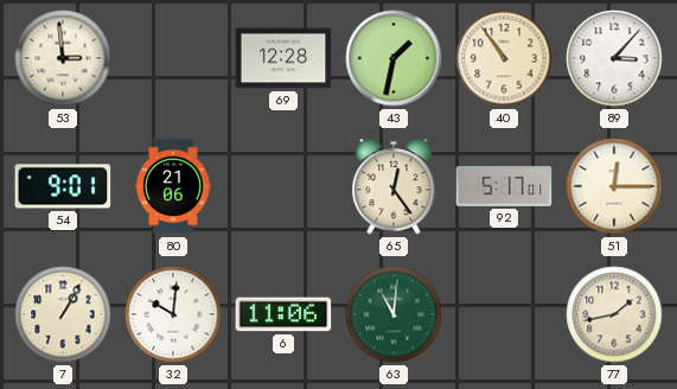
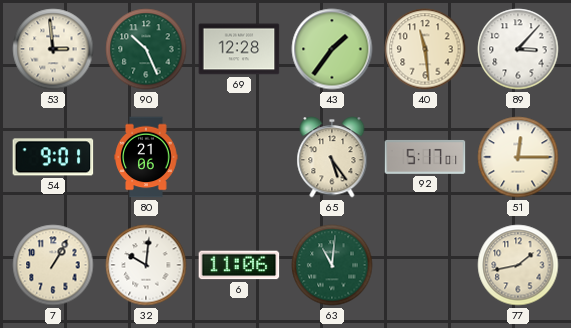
90: none -> 10:26 (146, 49)
43: 1:32 -> 1:36 (332, 49)
40: 10:54 -> 11:29 (425, 49)
65: 12:24 -> 5:24 (332, 157)
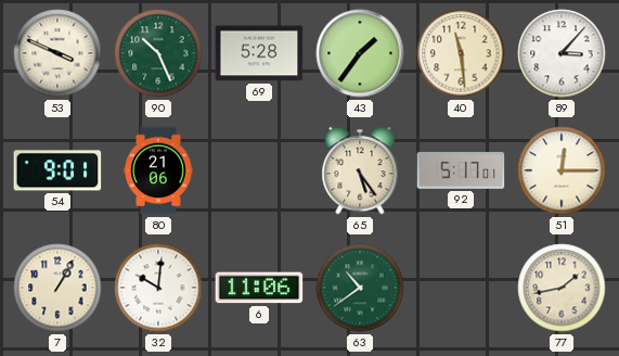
53: 2:59 -> 3:49 (57, 53)
69: 12:28 -> 5:28 (259, 53)
63: 11:01 -> 10:39 (360, 288)
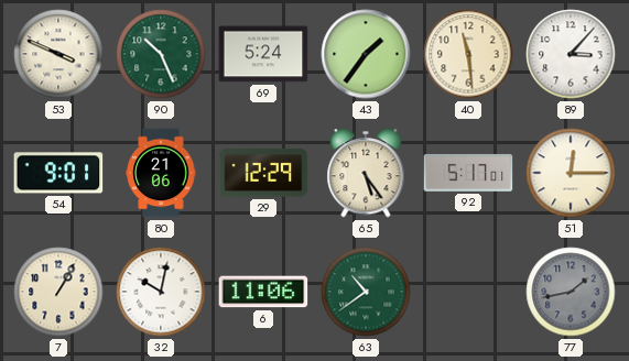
69: 5:28 -> 5:24 (263, 54)
29: none -> 12:29 (263, 173)
32: 10:01 -> 10:02 (161, 292)
77 dial: cream -> grey (571, 292)
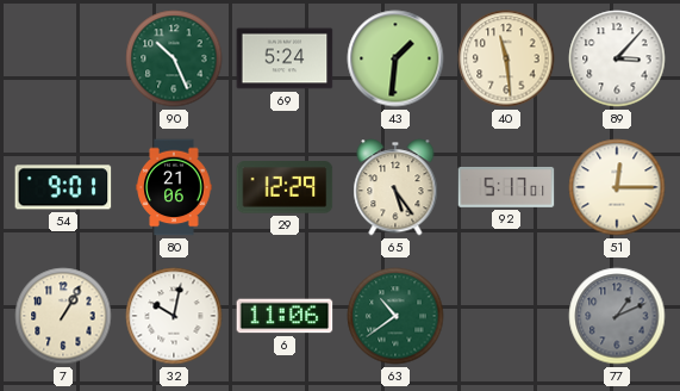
53: 3:49 -> none (58, 54)
43: 1:36 -> 1:31 (395, 58)
77: 1:43 -> 1:11 (617, 316)
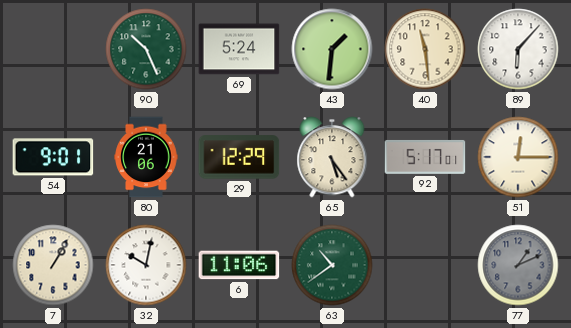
89: 3:07 -> 6:07 (518, 49)
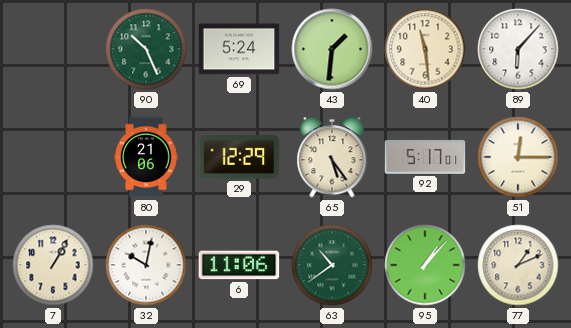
54: 9:01 -> none (53, 157)
95: none -> 1:07 (425, 265)
77 dial: grey -> cream (518, 265)
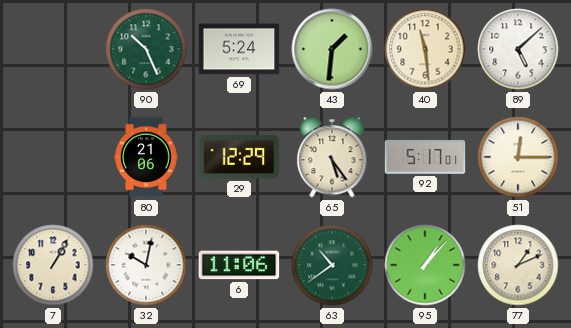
89: 6:07 -> 5:08 (518, 49)
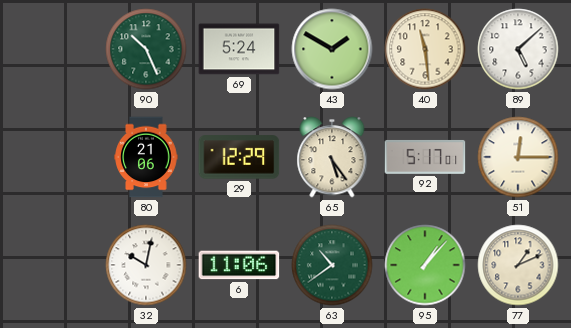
43: 1:31 -> 1:50 (332, 49)
7: 1:05 -> none (53, 265)
